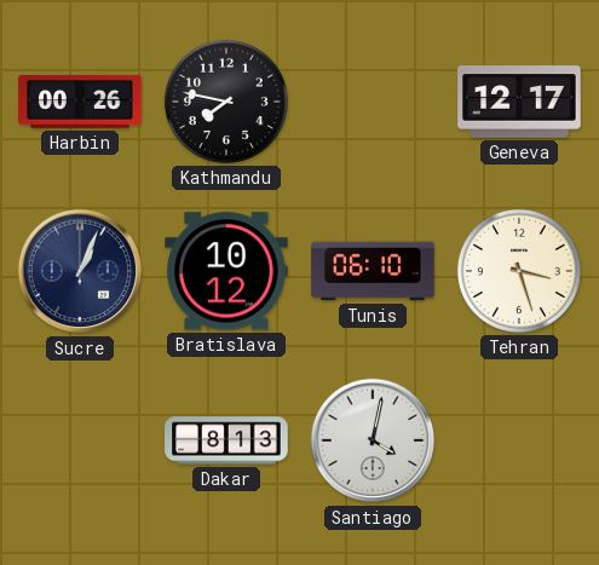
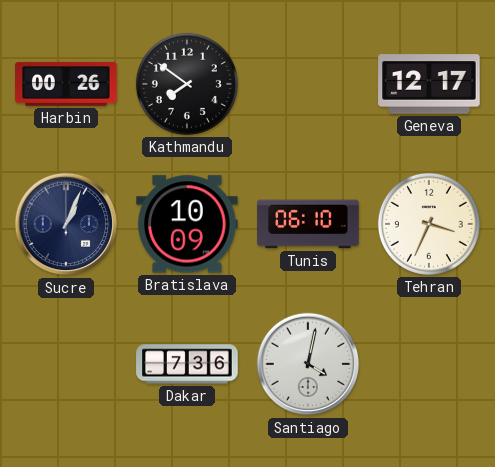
Kathmandu: 7:47 -> 7:51 (187, 84)
Bratislava: 10:12 -> 10:09 (187, 224)
Tehran: 3:27 -> 3:34 (429, 224)
Dakar: 8:13 -> 7:36 (187, 364)
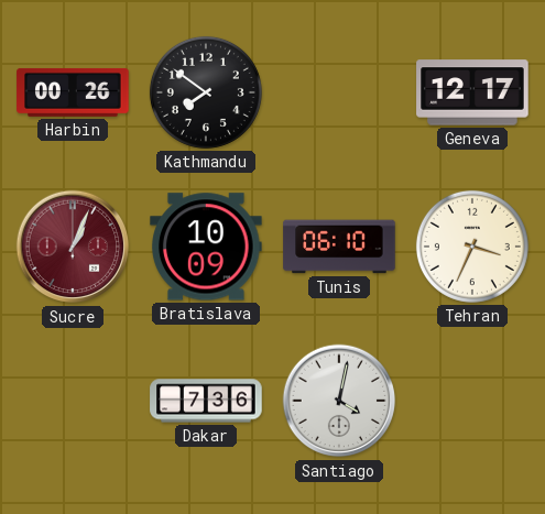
Sucre dial: navy -> burgundy (73, 247)
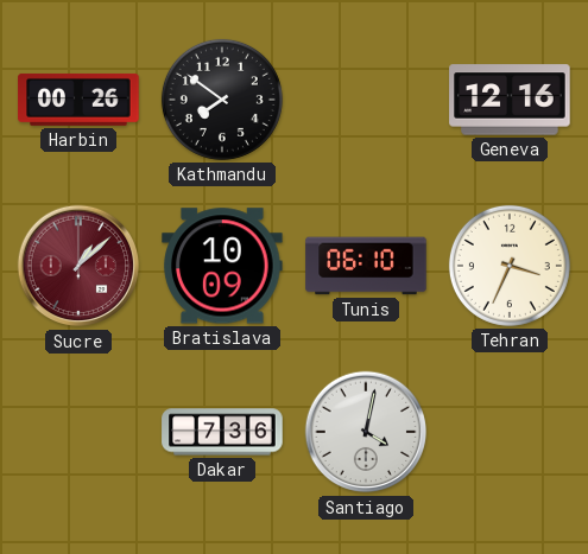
Geneva: 12:17 -> 12:16 (510, 100)
Sucre: 1:04 -> 1:08 (78, 266)
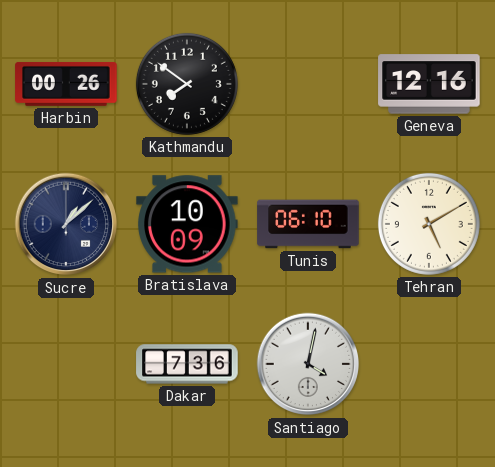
Sucre dial: burgundy -> navy (66, 224)
Tehran: 3:34 -> 5:10 (429, 224)
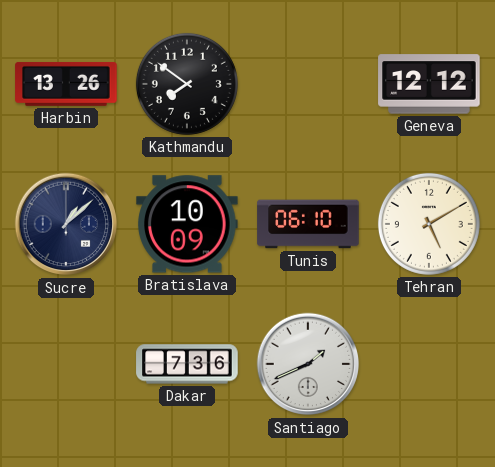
Harbin: 00:26 -> 13:26 (66, 84)
Geneva: 12:16 -> 12:12 (429, 84)
Santiago: 4:02 -> 1:41 (308, 364)
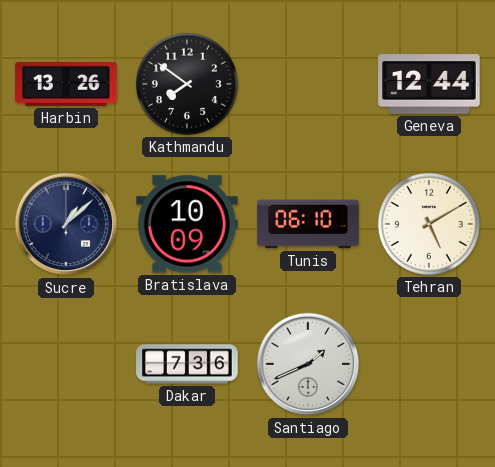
Geneva: 12:12 -> 12:44 (429, 84)
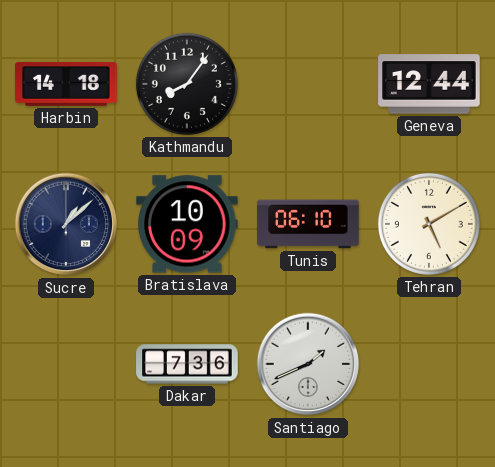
Harbin: 13:26 -> 14:18 (66, 84)
Kathmandu: 7:51 -> 8:06 (187, 84)
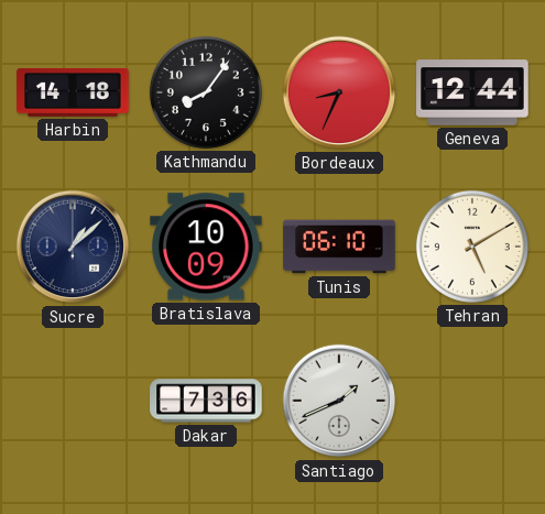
Bordeaux: none -> 8:34 (339, 92)
